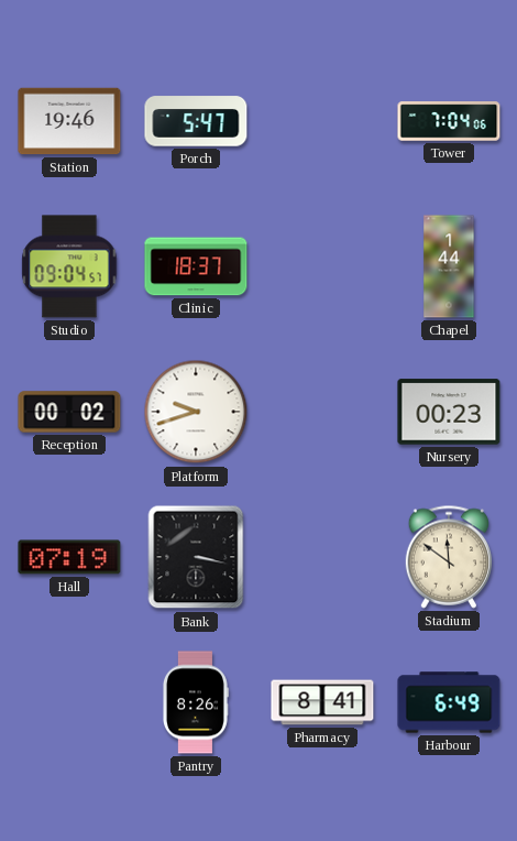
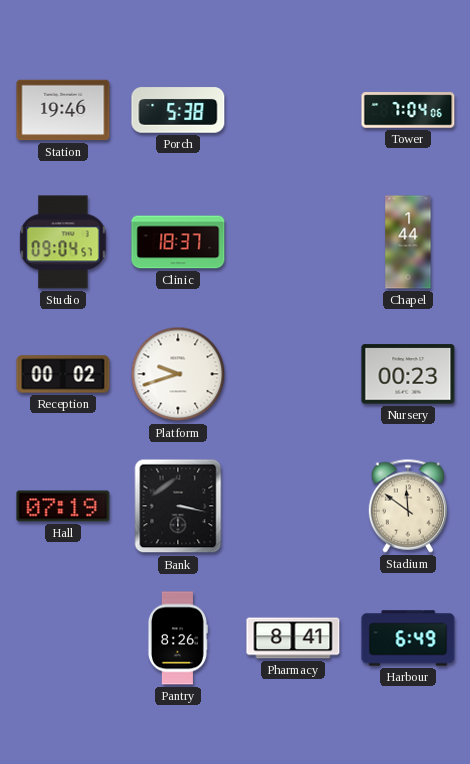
Porch: 5:47 -> 5:38 (178, 110)
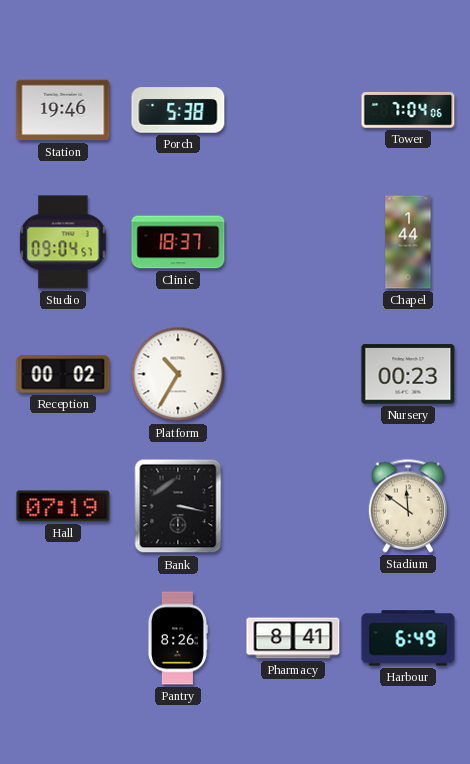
Platform: 9:42 -> 10:35 (178, 374)
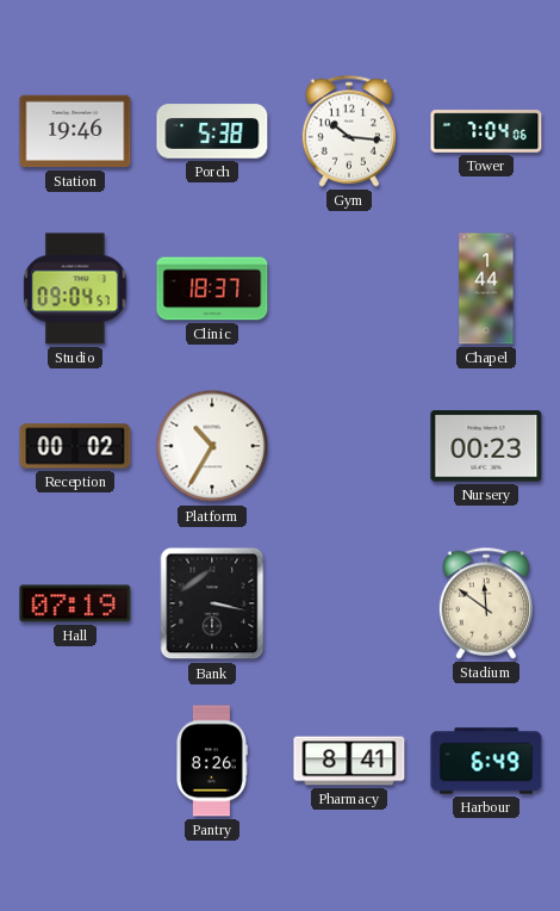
Gym: none -> 10:16 (348, 131)
